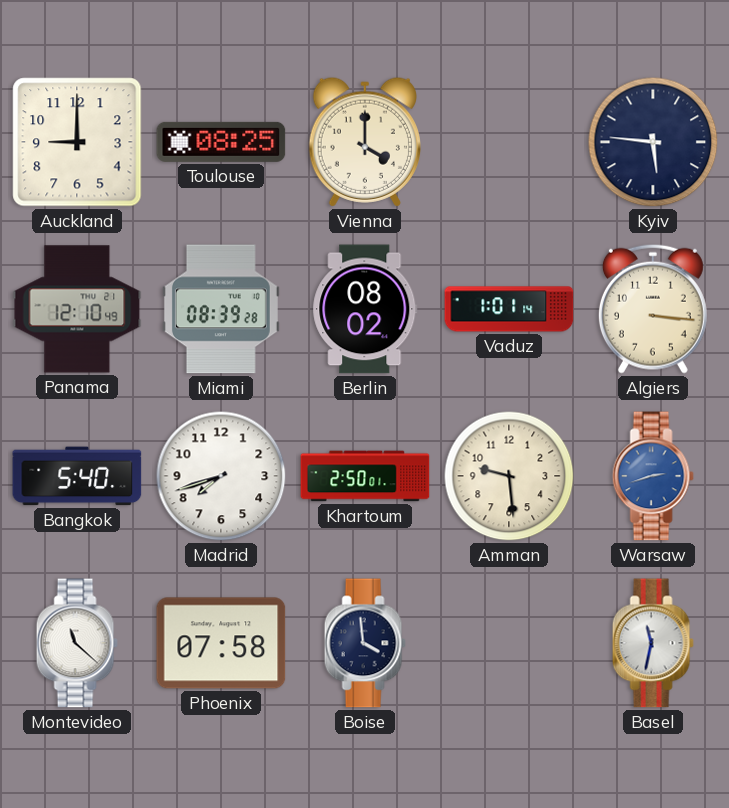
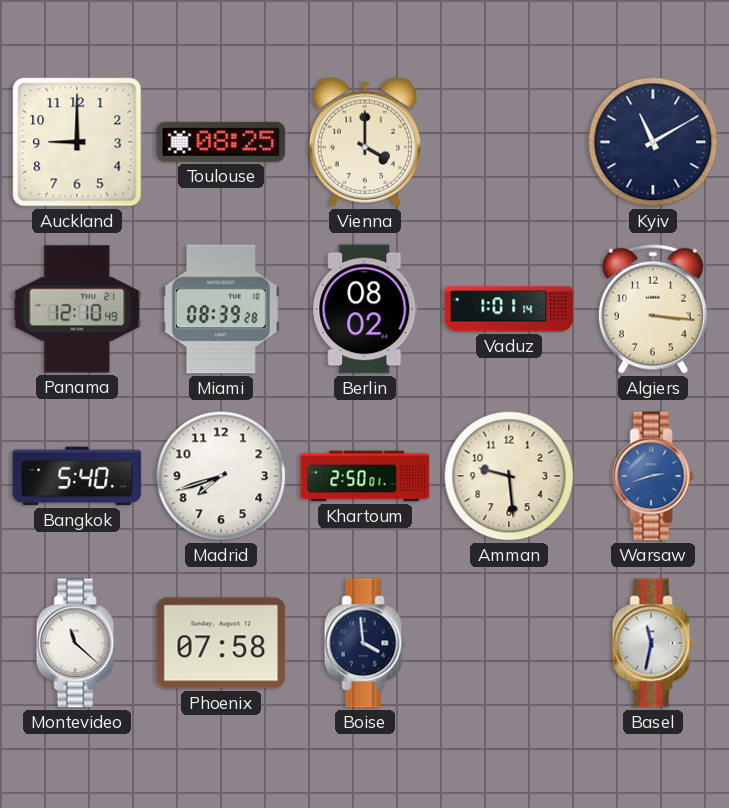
Kyiv: 5:46 -> 11:10 (653, 142)
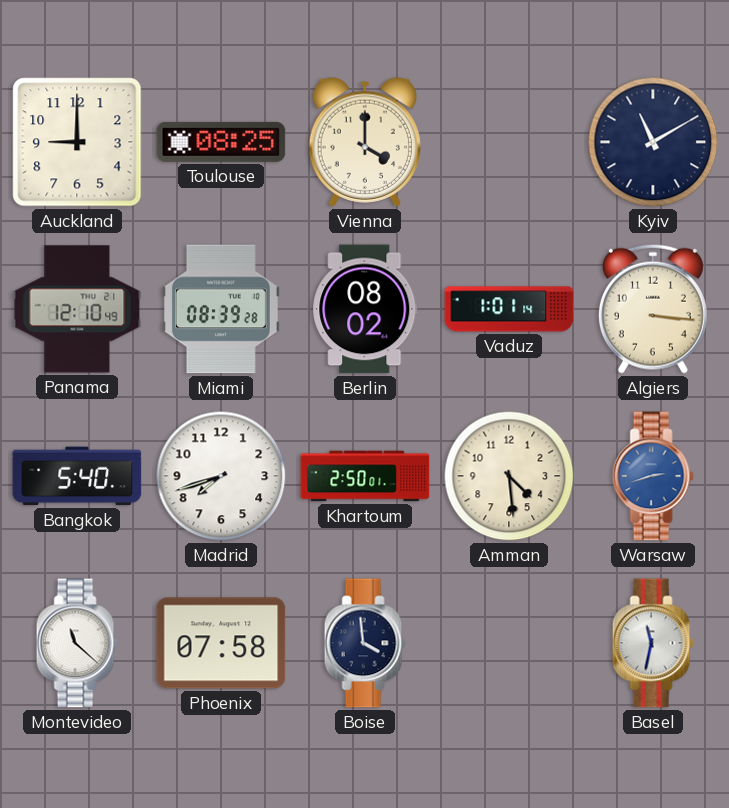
Amman: 9:29 -> 4:29 (509, 476)
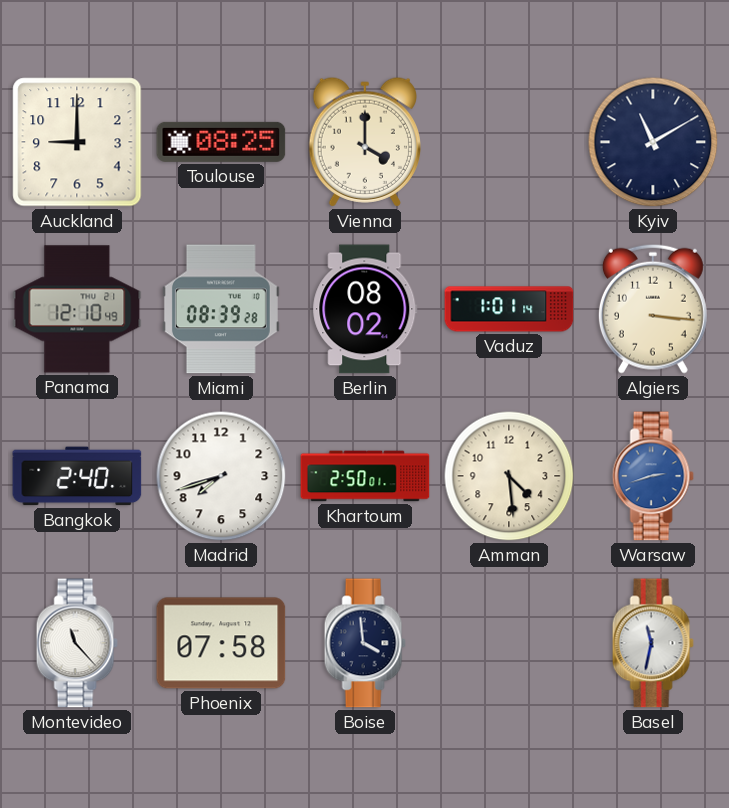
Bangkok: 5:40 -> 2:40 (77, 476)
Montevideo: 11:22 -> 11:23 (77, 643)
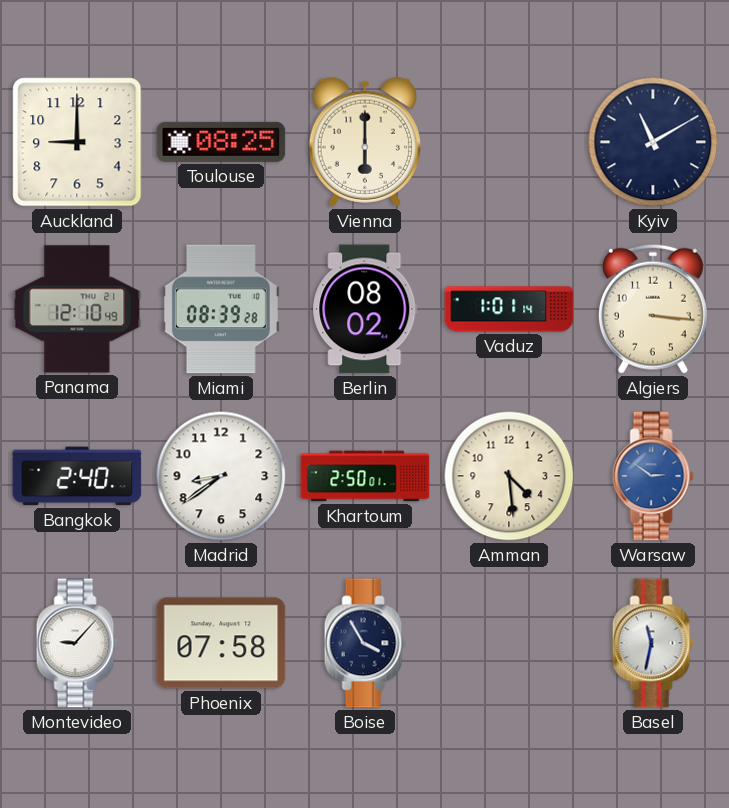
Vienna: 4:00 -> 6:00 (365, 142)
Madrid: 7:42 -> 8:39 (221, 476)
Warsaw: 2:42 -> 2:51 (653, 476)
Montevideo: 11:23 -> 9:07 (77, 643)
Boise: 3:59 -> 3:55 (365, 643)
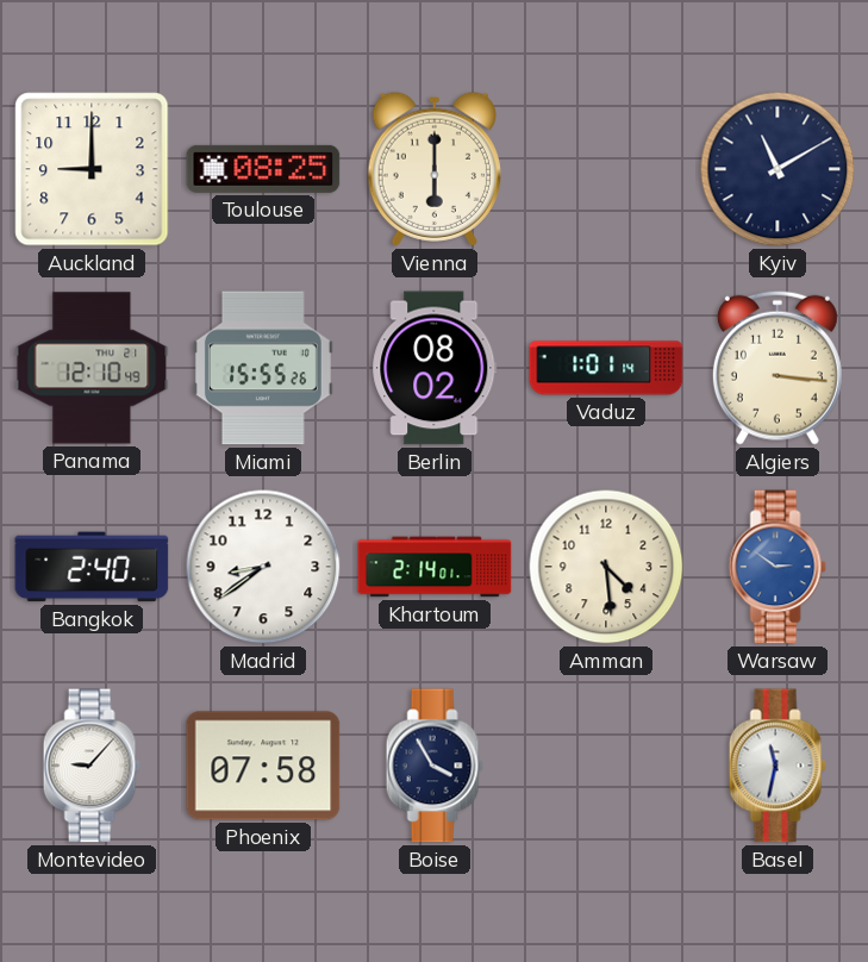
Miami: 08:39 -> 15:55 (263, 368)
Khartoum: 2:50 -> 2:14 (435, 567)
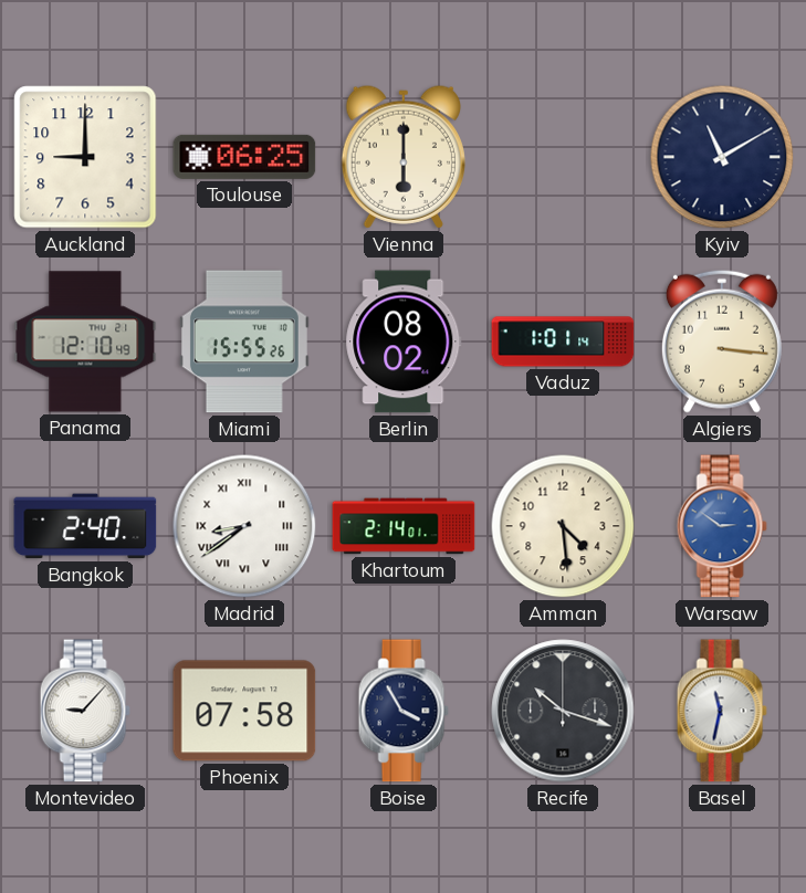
Toulouse: 08:25 -> 06:25 (244, 157)
Madrid numerals: Arabic -> Roman (244, 526)
Recife: none -> 10:18 (563, 711)
